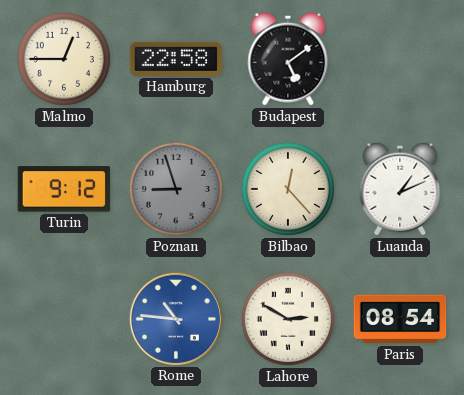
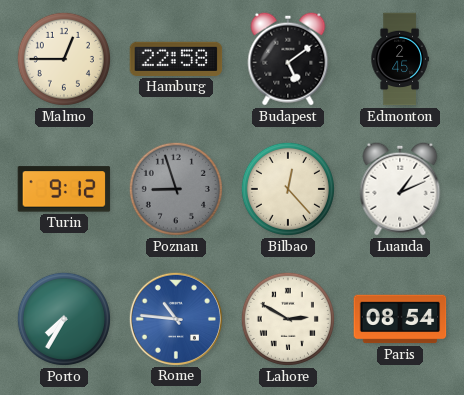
Edmonton: none -> 2:45 (400, 59)
Porto: none -> 7:35 (64, 319)
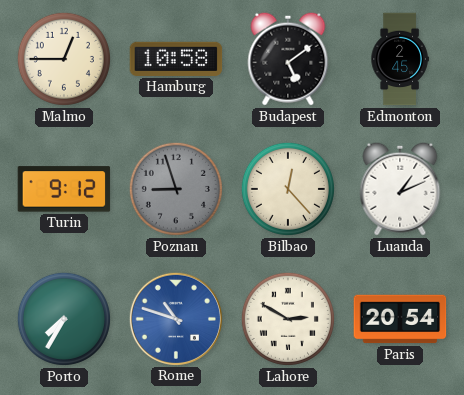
Hamburg: 22:58 -> 10:58 (176, 59)
Rome: 10:46 -> 10:48 (175, 318)
Paris: 08:54 -> 20:54 (400, 319)
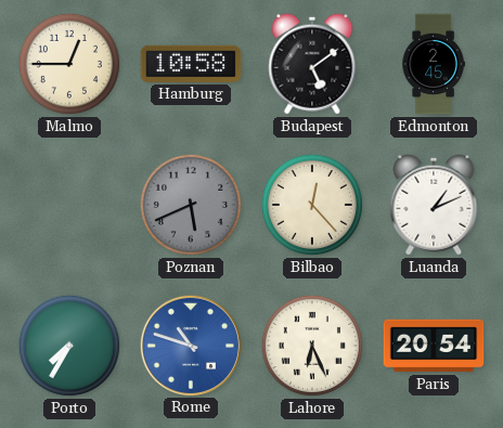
Turin: 9:12 -> none (64, 189)
Poznan: 8:57 -> 5:41 (191, 205)
Lahore: 2:50 -> 6:26 (312, 346)
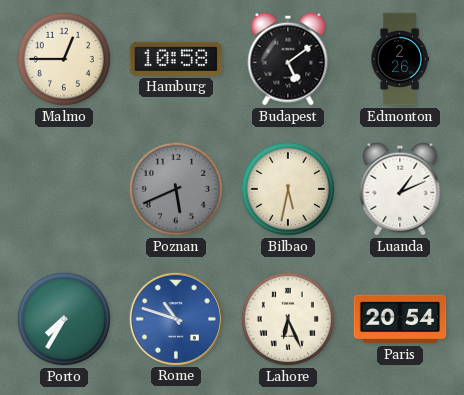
Edmonton: 2:45 -> 2:26 (400, 59)
Bilbao: 12:23 -> 5:32 (288, 189)
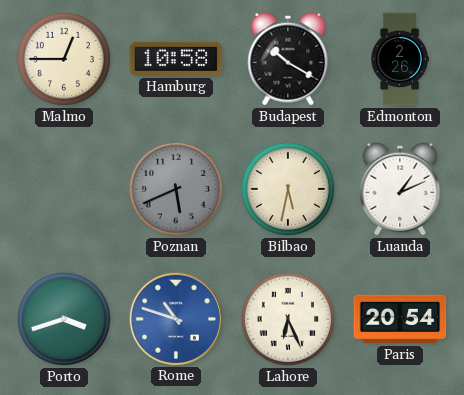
Budapest: 5:09 -> 10:20 (288, 59)
Porto: 7:35 -> 3:42 (64, 319)
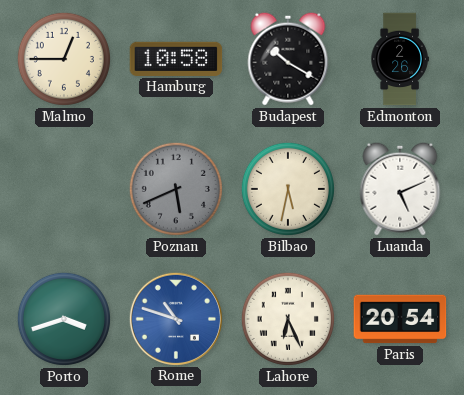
Luanda: 1:11 -> 5:11 (400, 189)
